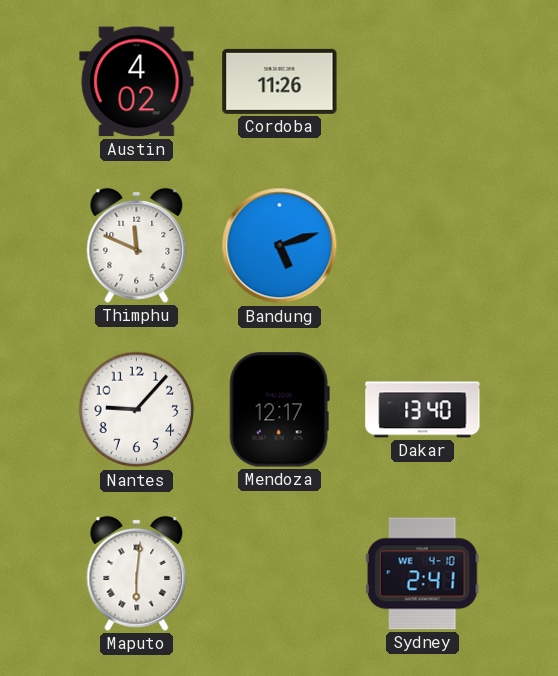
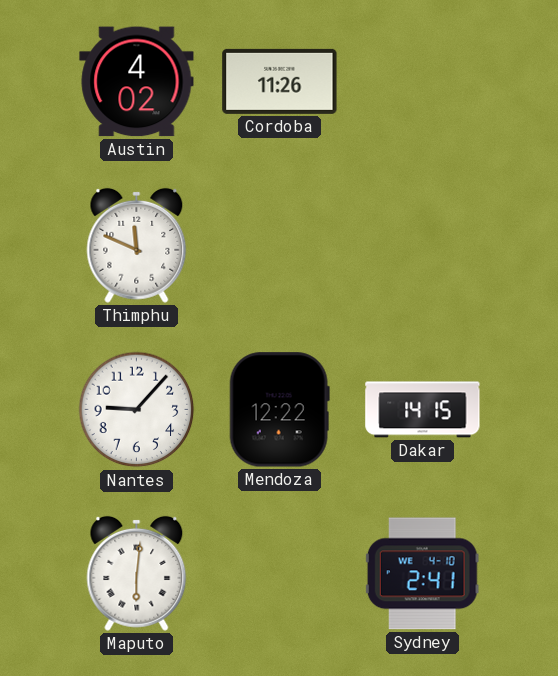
Bandung: 5:12 -> none (280, 246)
Mendoza: 12:17 -> 12:22 (279, 410)
Dakar: 13:40 -> 14:15 (423, 410)
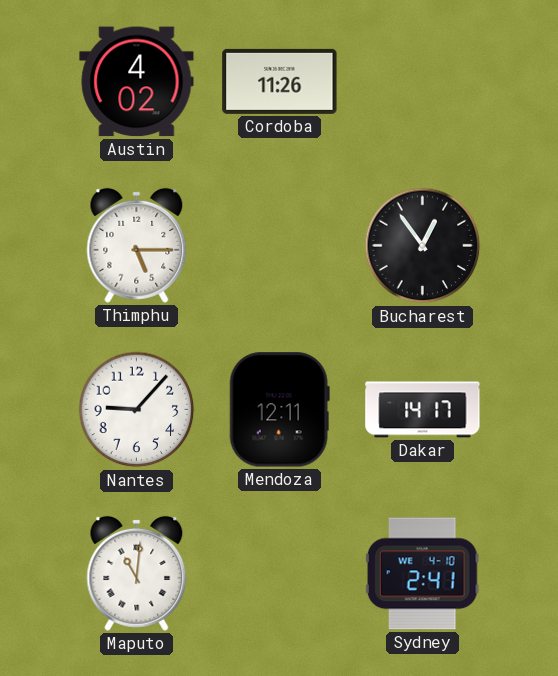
Thimphu: 11:49 -> 5:15 (137, 245)
Bucharest: none -> 12:54 (423, 246)
Mendoza: 12:22 -> 12:11 (279, 410)
Dakar: 14:15 -> 14:17 (423, 410)
Maputo: 6:01 -> 11:01 (137, 573)
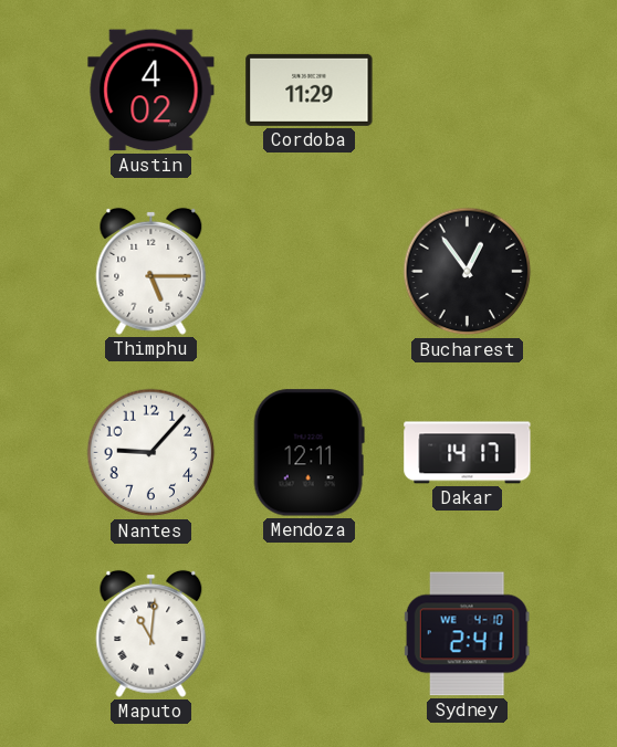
Cordoba: 11:26 -> 11:29 (310, 90)
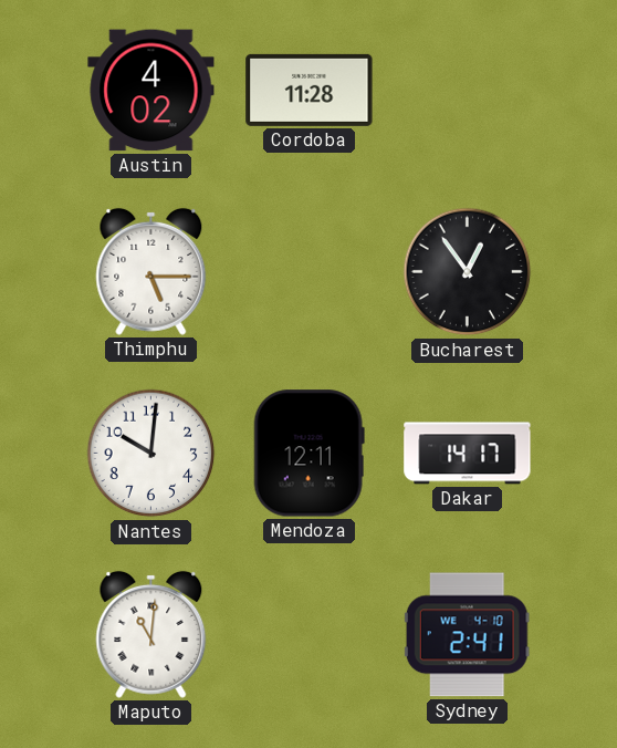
Cordoba: 11:29 -> 11:28 (310, 90)
Nantes: 9:07 -> 10:01 (151, 454)
